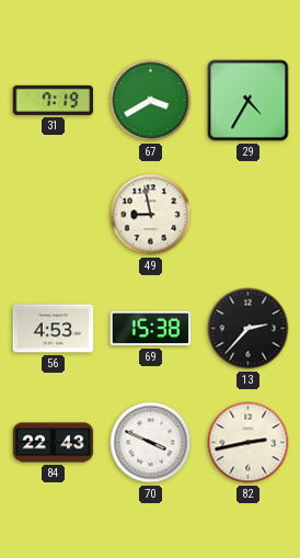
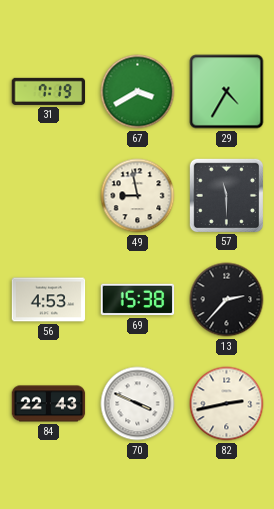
57: none -> 11:30 (226, 195)
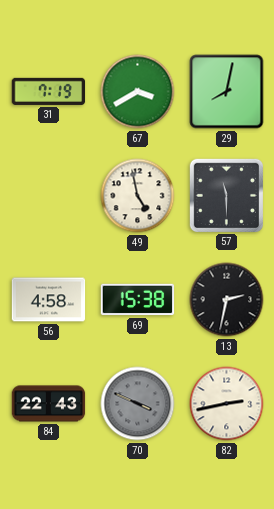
29: 4:35 -> 8:02 (227, 92)
49: 8:58 -> 4:58 (138, 196)
56: 4:53 -> 4:58 (49, 300)
13: 2:37 -> 2:32 (227, 300)
70 dial: white -> grey (138, 404)
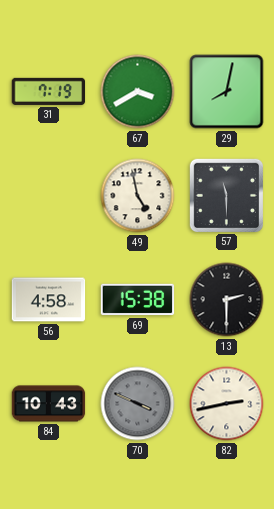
13: 2:32 -> 2:30 (227, 300)
84: 22:43 -> 10:43 (49, 404)
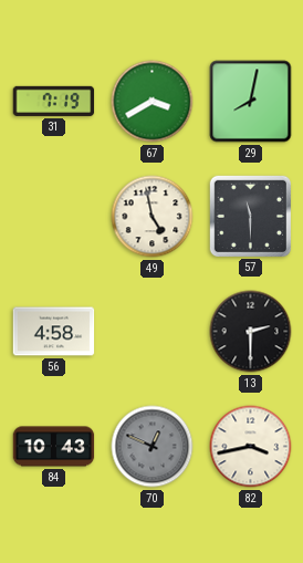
69: 15:38 -> none (138, 300)
70: 3:49 -> 12:49 (153, 447)
82: 2:43 -> 3:43 (251, 447)
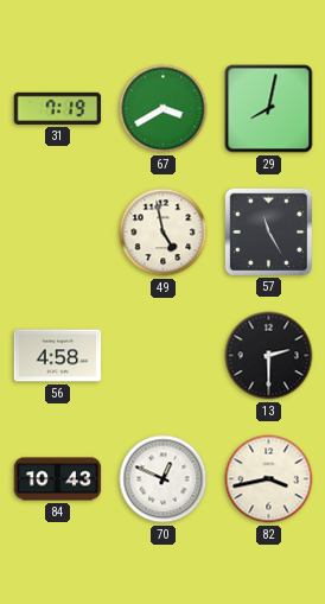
57: 11:30 -> 11:25 (268, 231)
70 dial: grey -> white (164, 479)
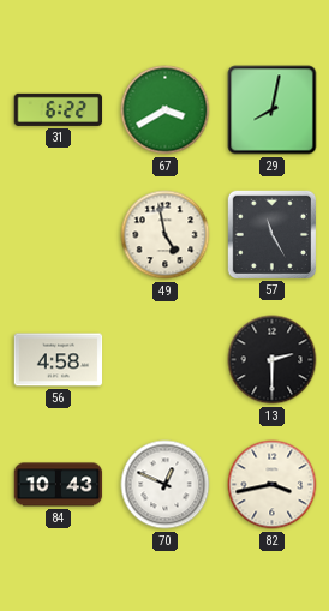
31: 7:19 -> 6:22 (59, 109)
